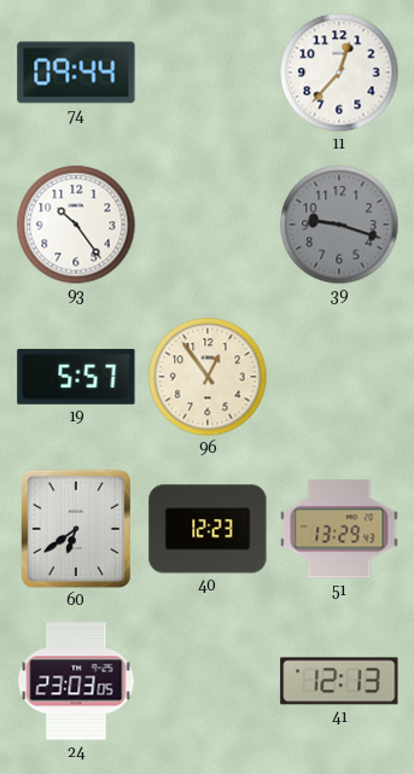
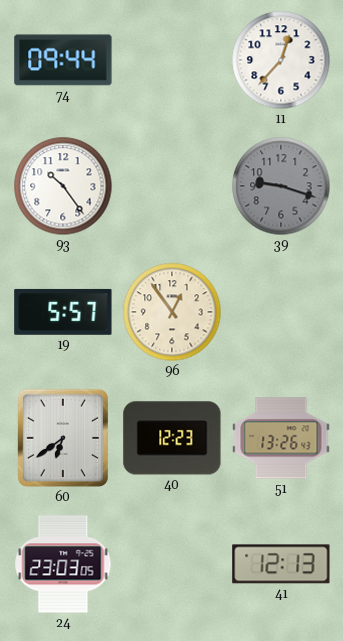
51: 13:29 -> 13:26 (281, 438)
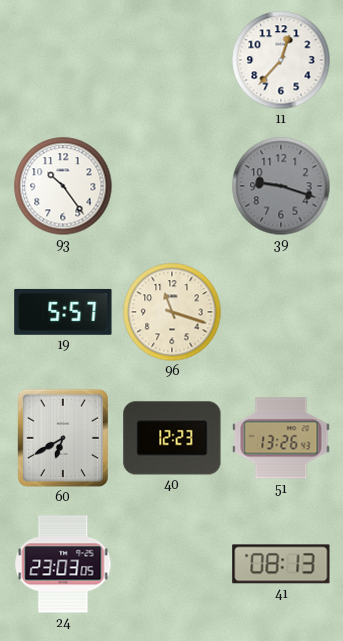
74: 09:44 -> none (63, 60)
96: 12:54 -> 11:18 (172, 312)
60: 6:39 -> 6:40 (63, 438)
41: 12:13 -> 08:13 (281, 564)
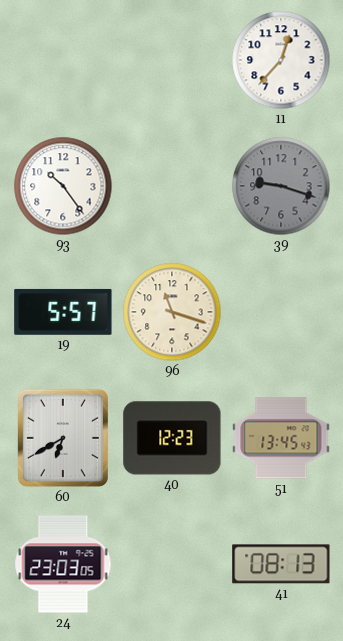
51: 13:26 -> 13:45 (281, 438)
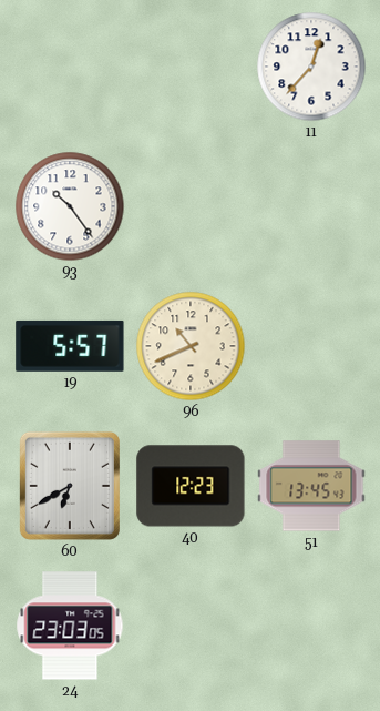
39: 9:18 -> none (281, 186)
96: 11:18 -> 10:41 (191, 346)
41: 08:13 -> none (281, 564)
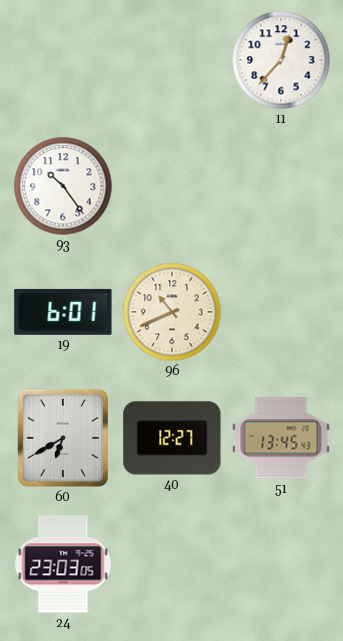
19: 5:57 -> 6:01 (63, 312)
40: 12:23 -> 12:27 (172, 438)
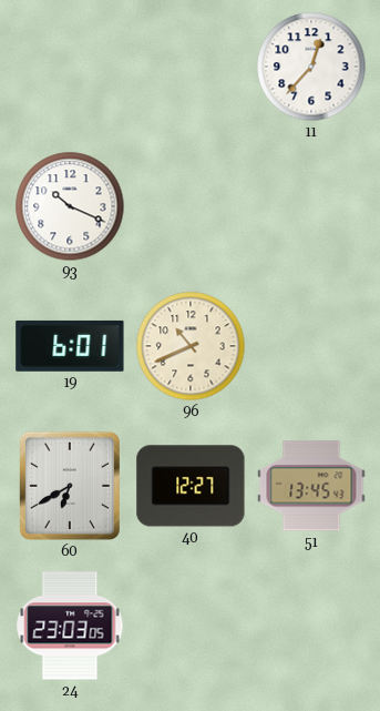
93: 10:24 -> 10:19 (70, 206)
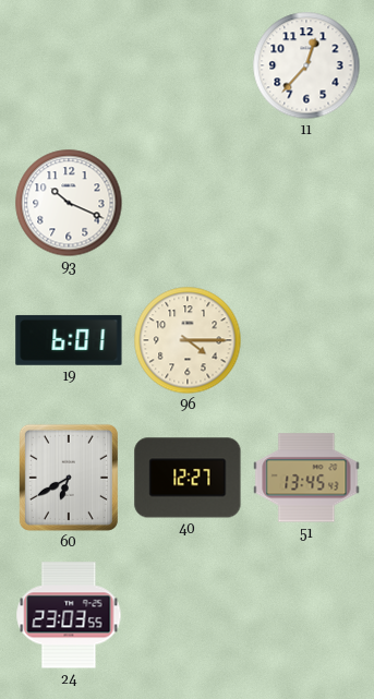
96: 10:41 -> 4:15 (188, 340)
24: 23:03:05 -> 23:03:55 (69, 615)
